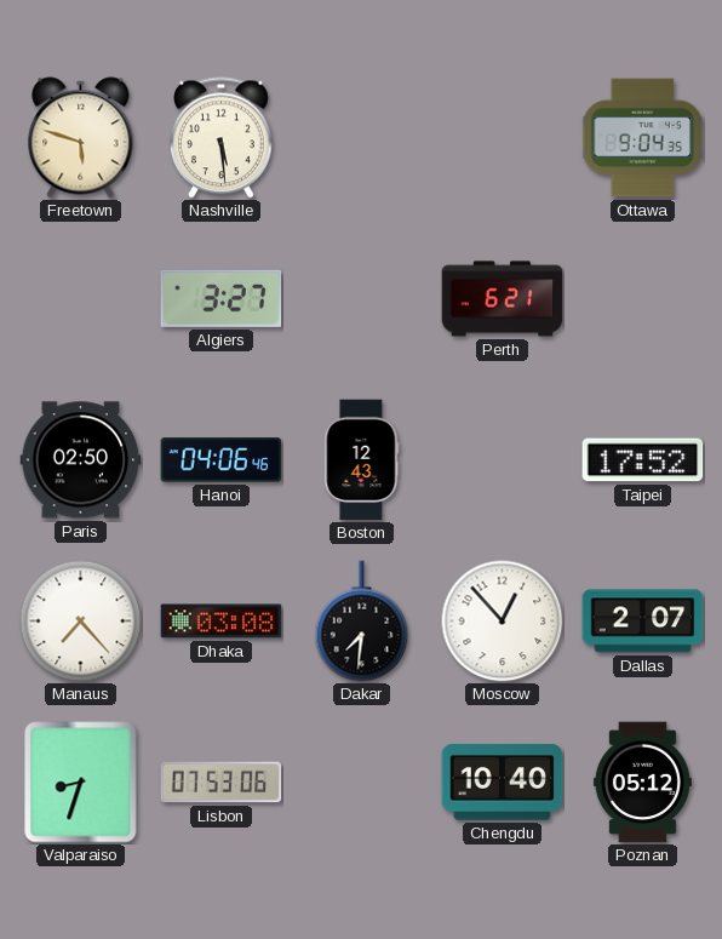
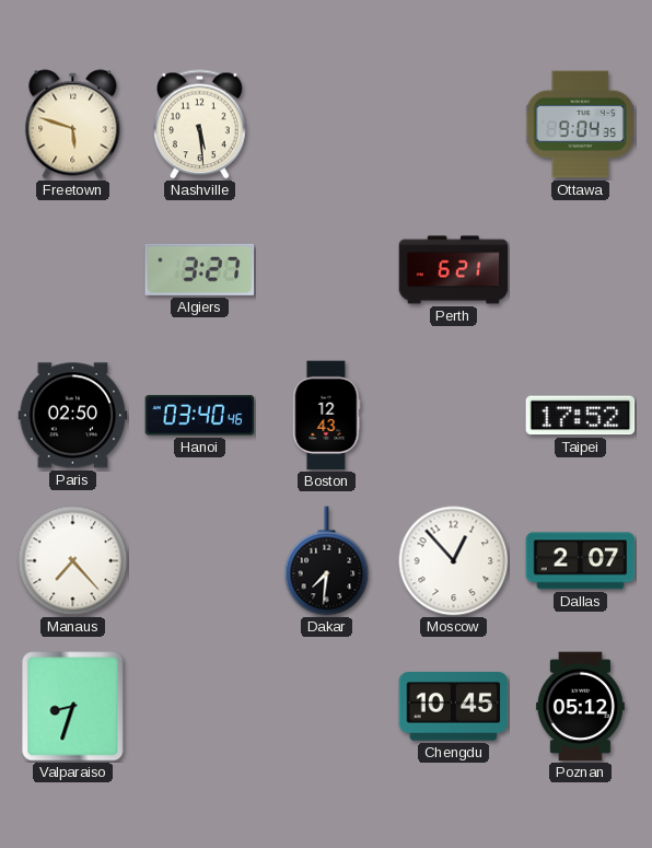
Hanoi: 04:06 -> 03:40 (200, 416)
Dhaka: 03:08 -> none (222, 622)
Lisbon: 07:53 -> none (222, 783)
Chengdu: 10:40 -> 10:45 (454, 707)
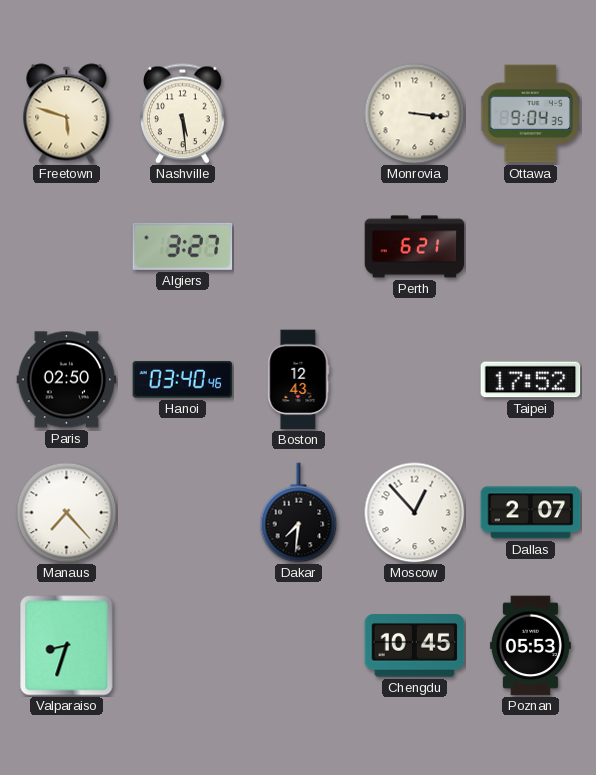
Monrovia: none -> 3:16 (415, 114)
Poznan: 05:12 -> 05:53 (530, 646)
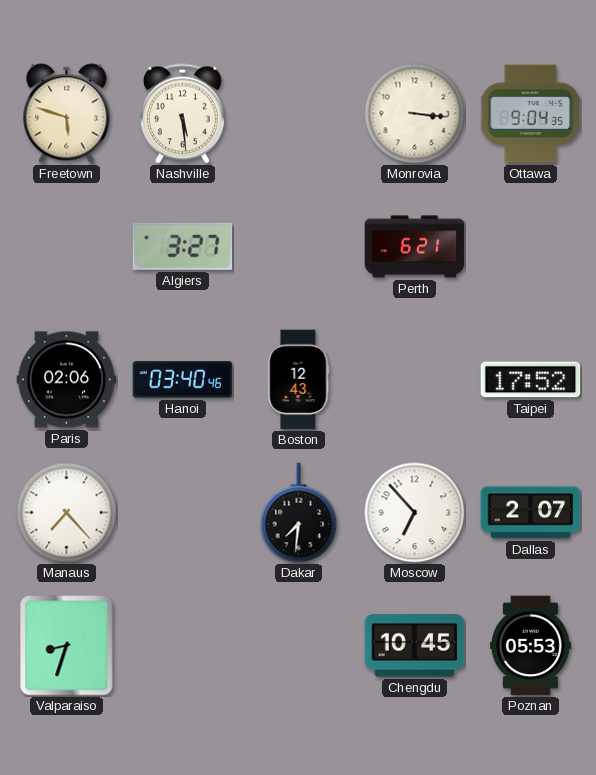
Paris: 02:50 -> 02:06 (67, 380)
Moscow: 12:53 -> 6:53 (415, 513)
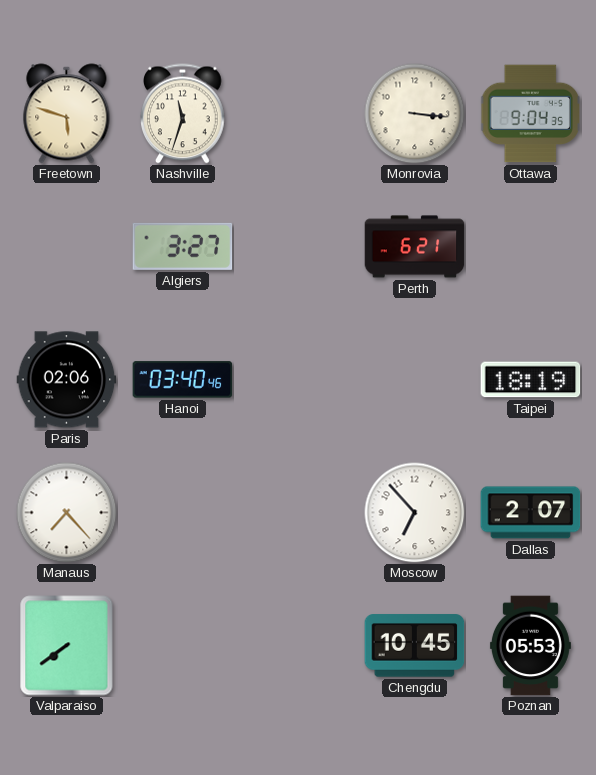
Nashville: 5:29 -> 11:33 (183, 114)
Boston: 12:43 -> none (299, 380)
Taipei: 17:52 -> 18:19 (531, 380)
Dakar: 7:31 -> none (299, 513)
Valparaiso: 8:33 -> 7:39 (67, 646)
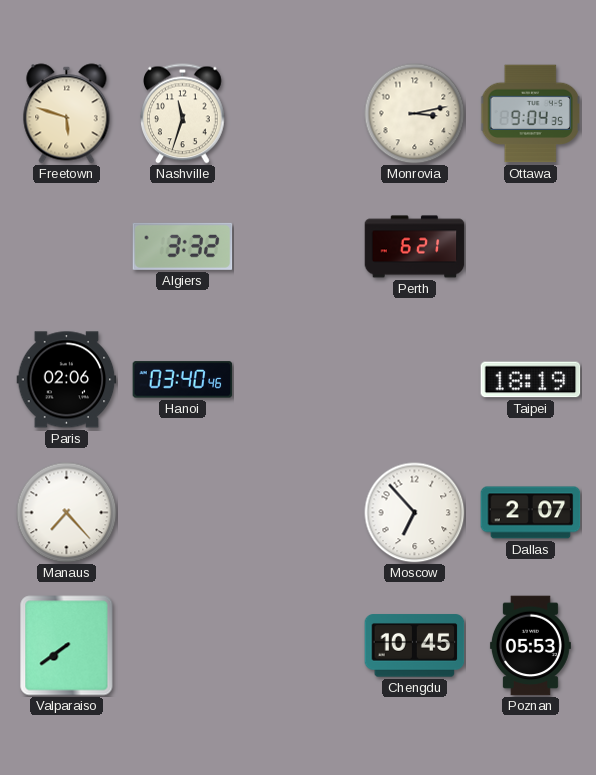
Monrovia: 3:16 -> 3:13 (415, 114)
Algiers: 3:27 -> 3:32 (183, 246)
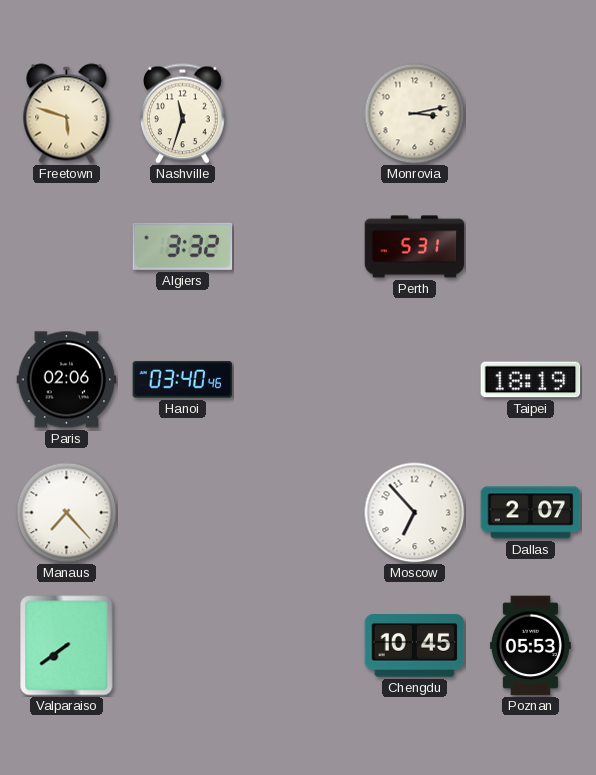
Ottawa: 9:04 -> none (530, 114)
Perth: 6:21 -> 5:31 (415, 247)
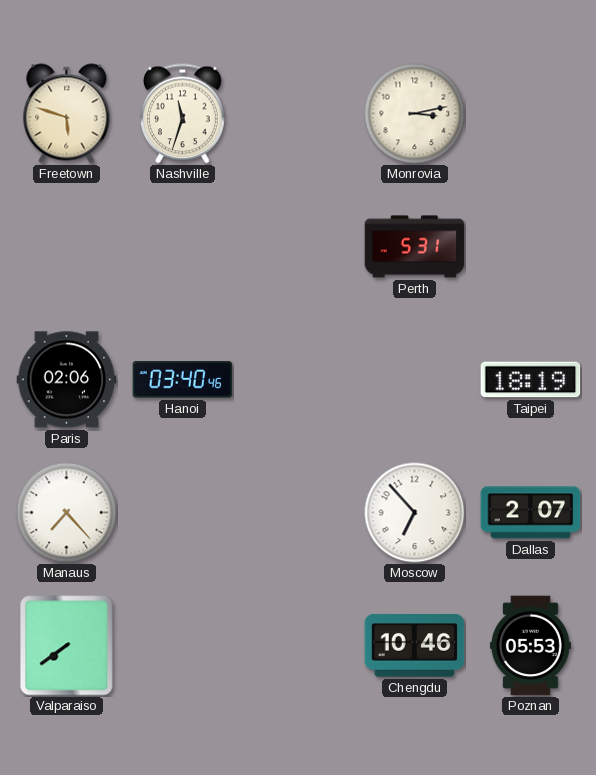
Algiers: 3:32 -> none (183, 246)
Chengdu: 10:45 -> 10:46 (415, 646)
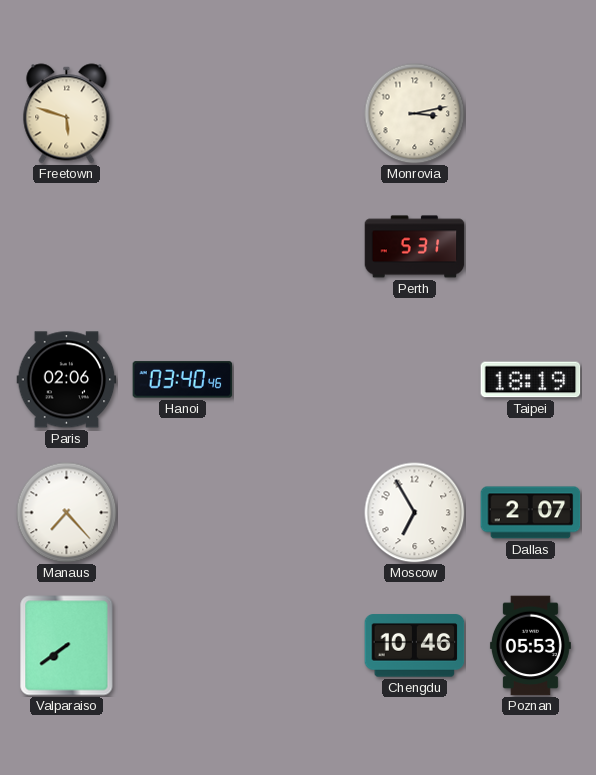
Nashville: 11:33 -> none (183, 114)
Moscow: 6:53 -> 6:55 (415, 513)
